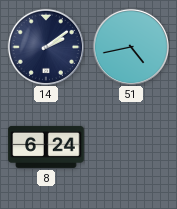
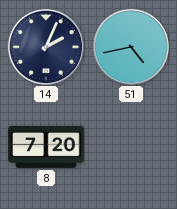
14: 2:09 -> 2:04 (46, 47)
8: 6:24 -> 7:20 (46, 147)
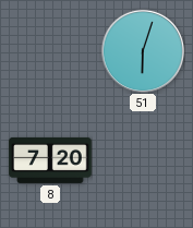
14: 2:04 -> none (46, 47)
51: 4:43 -> 6:03 (143, 51)
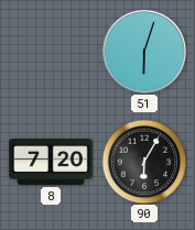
90: none -> 6:05 (144, 162)
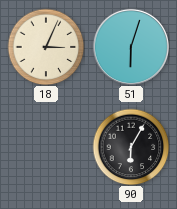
18: none -> 3:04 (46, 47)
8: 7:20 -> none (51, 162)
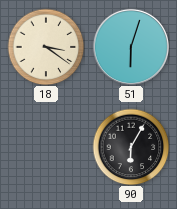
18: 3:04 -> 3:21 (46, 47)
